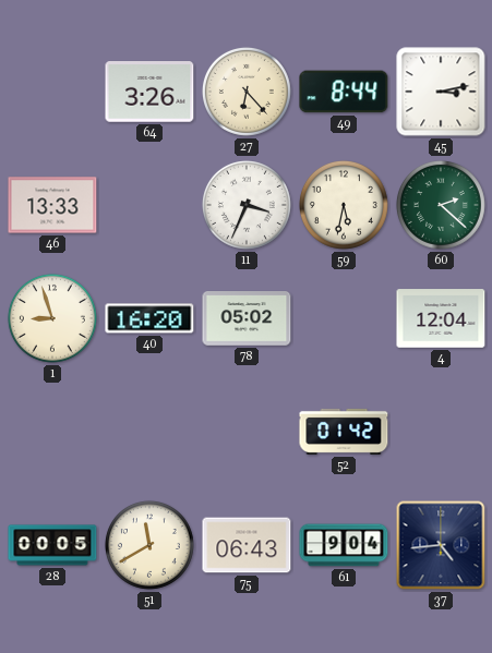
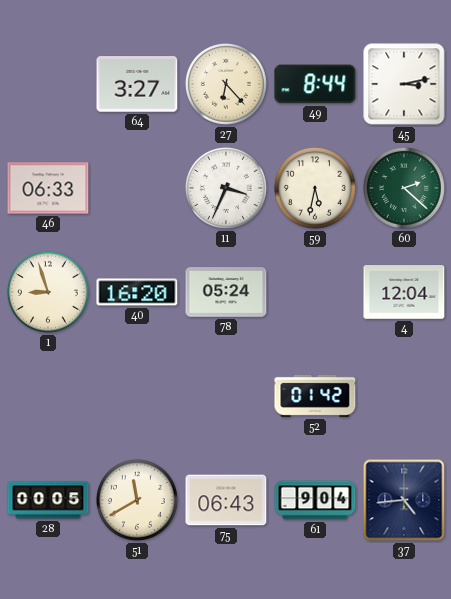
64: 3:26 -> 3:27 (137, 84)
46: 13:33 -> 06:33 (48, 188)
78: 05:02 -> 05:24 (226, 293)
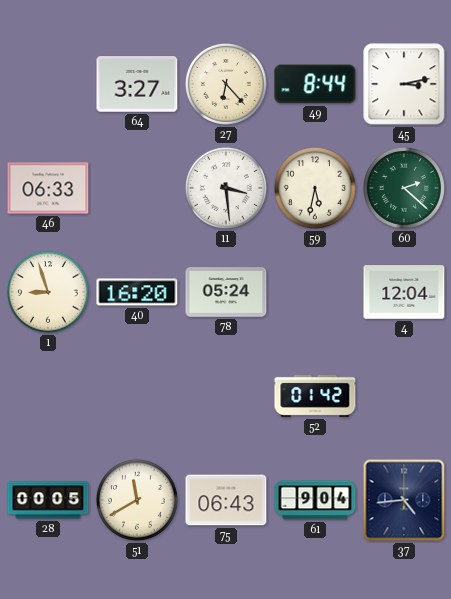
11: 3:34 -> 3:29 (226, 188)
